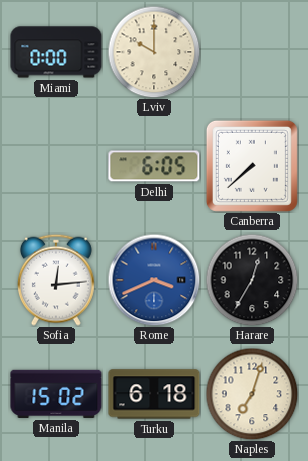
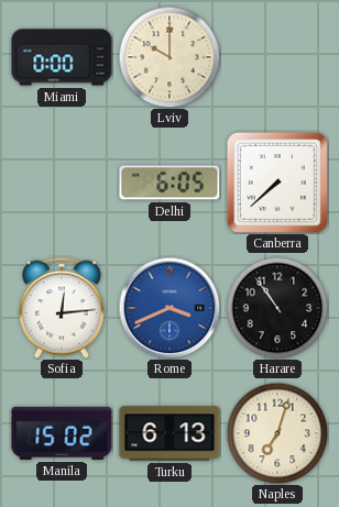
Harare: 12:35 -> 10:54 (277, 308)
Turku: 6:18 -> 6:13 (169, 433)
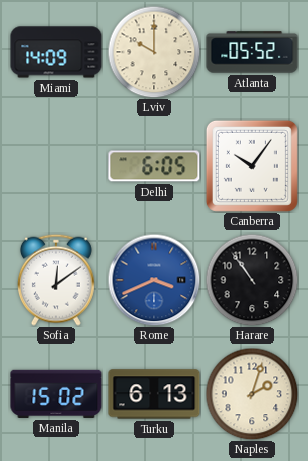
Miami: 0:00 -> 14:09 (56, 52)
Atlanta: none -> 05:52 (252, 52)
Canberra: 7:38 -> 10:06 (252, 166)
Sofia: 12:14 -> 12:09 (56, 280)
Naples: 7:03 -> 2:03 (252, 394)
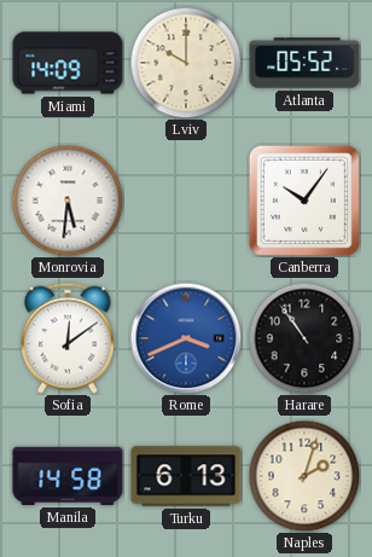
Monrovia: none -> 5:31 (68, 201)
Delhi: 6:05 -> none (154, 166)
Manila: 15:02 -> 14:58 (68, 476)
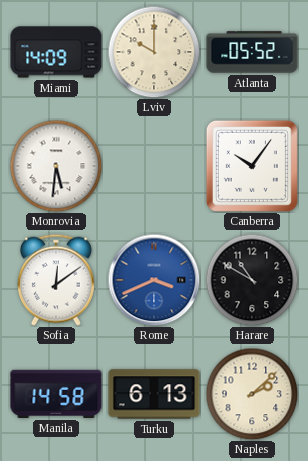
Harare: 10:54 -> 10:50 (252, 280)
Naples: 2:03 -> 2:08 (252, 394)
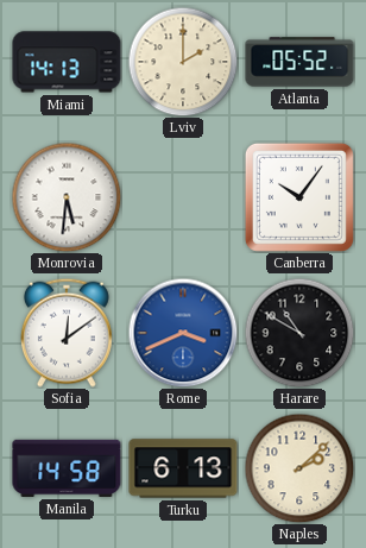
Miami: 14:09 -> 14:13 (67, 62)
Lviv: 10:00 -> 2:00 (183, 62)
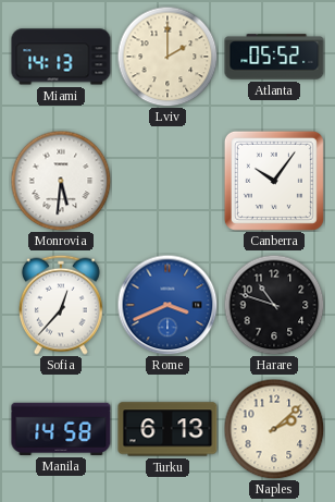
Sofia: 12:09 -> 12:37 (61, 305)
Harare: 10:50 -> 10:48 (274, 305)
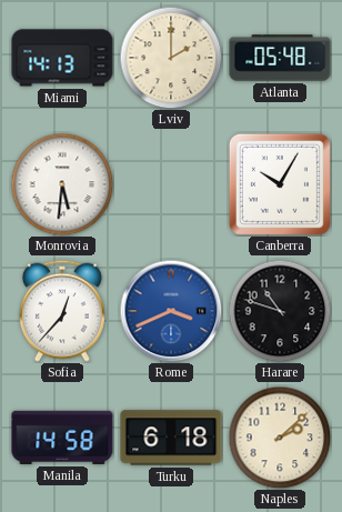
Atlanta: 05:52 -> 05:48 (280, 58)
Canberra: 10:06 -> 10:05 (280, 184)
Turku: 6:13 -> 6:18 (171, 438)
